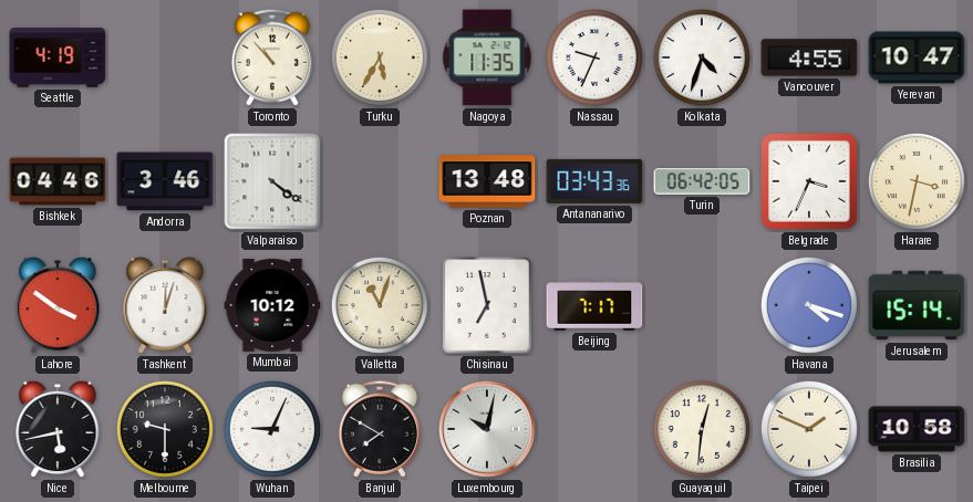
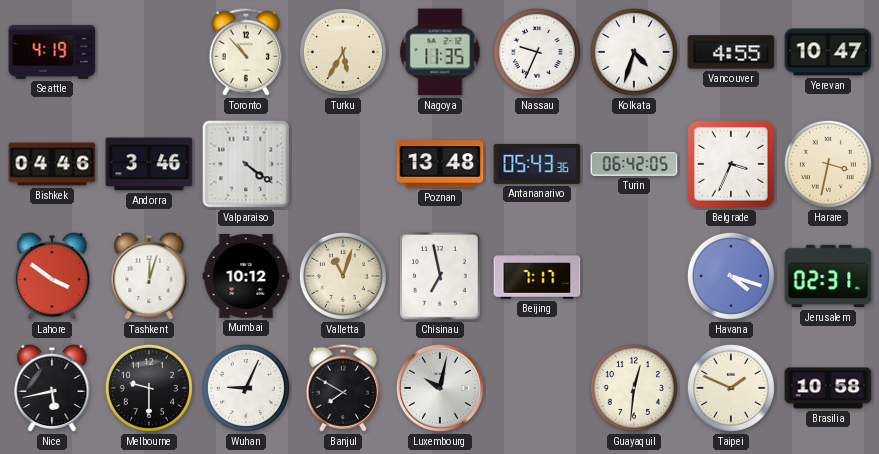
Antananarivo: 03:43 -> 05:43 (537, 164)
Jerusalem: 15:14 -> 02:31 (828, 276)
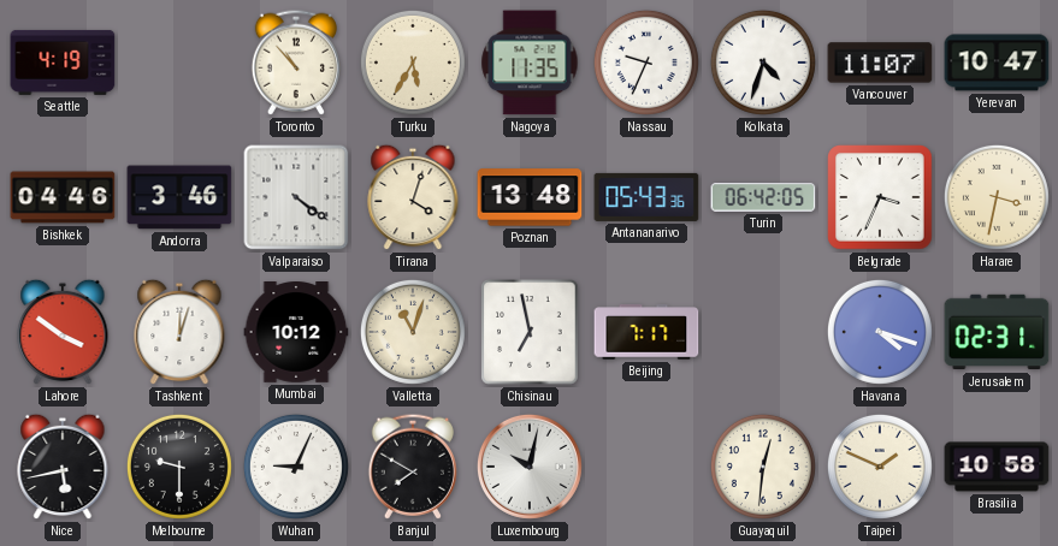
Vancouver: 4:55 -> 11:07 (880, 63)
Tirana: none -> 4:03 (413, 197)
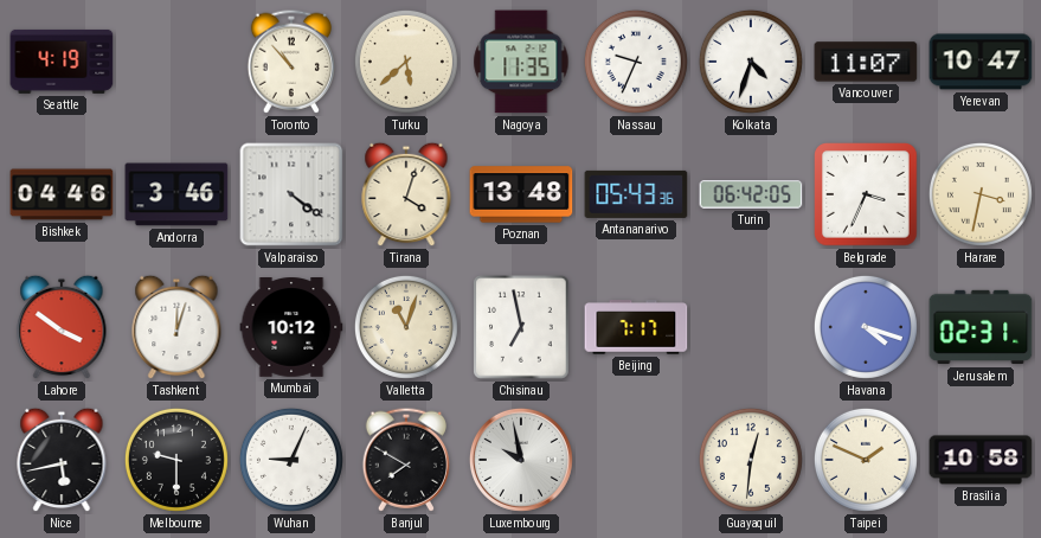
Turku: 5:35 -> 5:38 (406, 62)
Luxembourg: 10:02 -> 9:58 (521, 460)
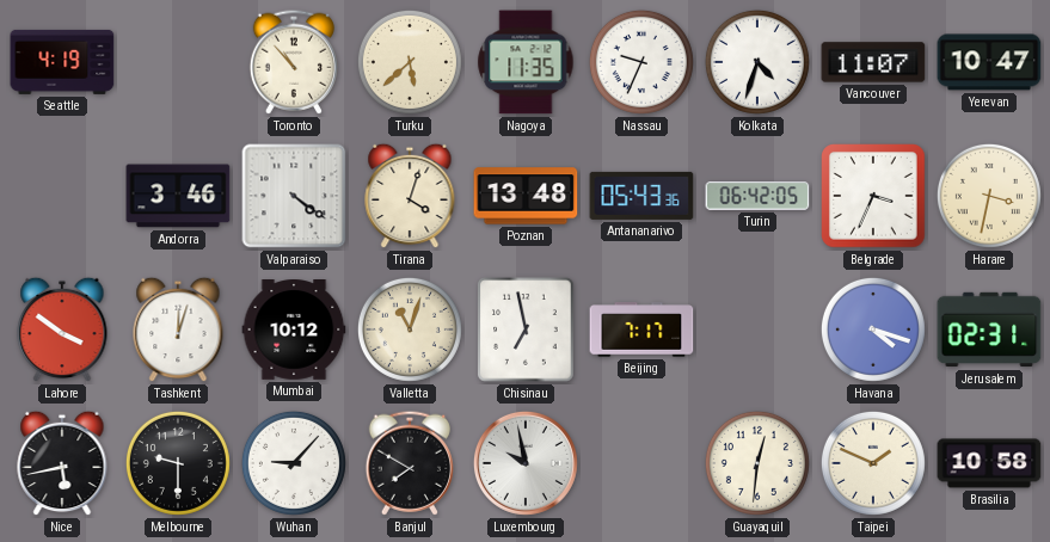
Bishkek: 04:46 -> none (62, 194)
Wuhan: 9:04 -> 9:07 (294, 463)
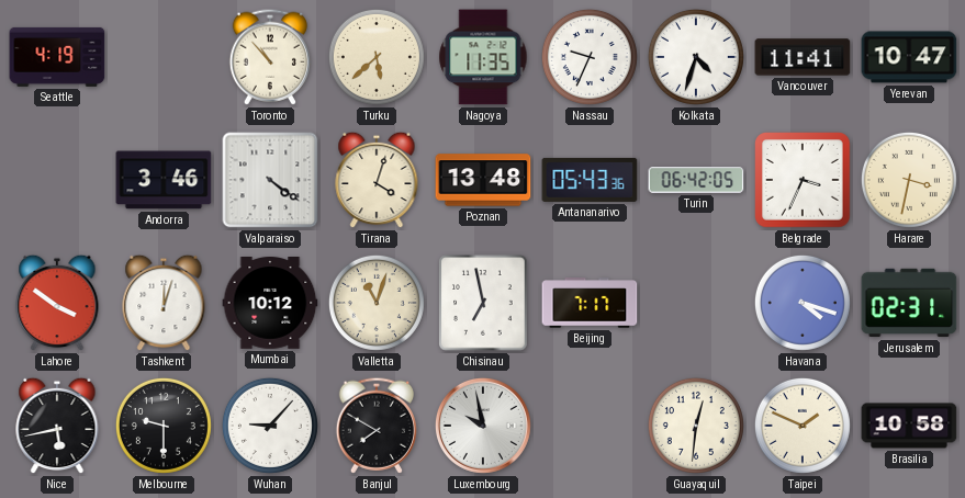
Vancouver: 11:07 -> 11:41 (803, 57)
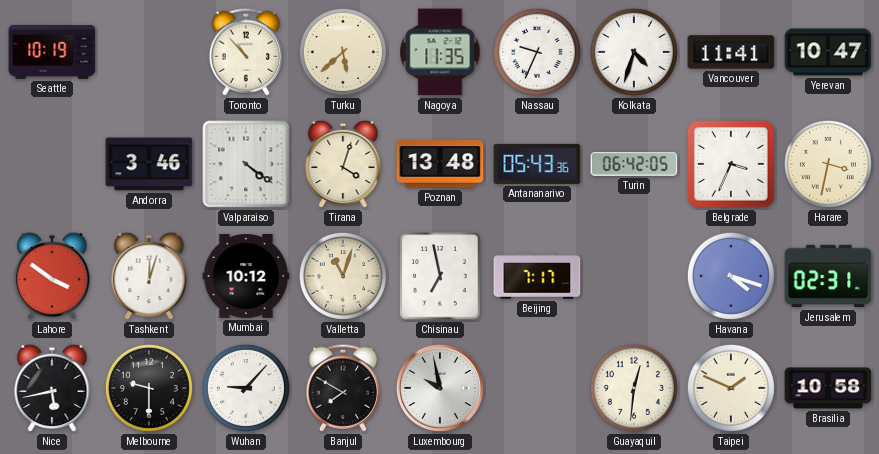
Seattle: 4:19 -> 10:19 (52, 52)
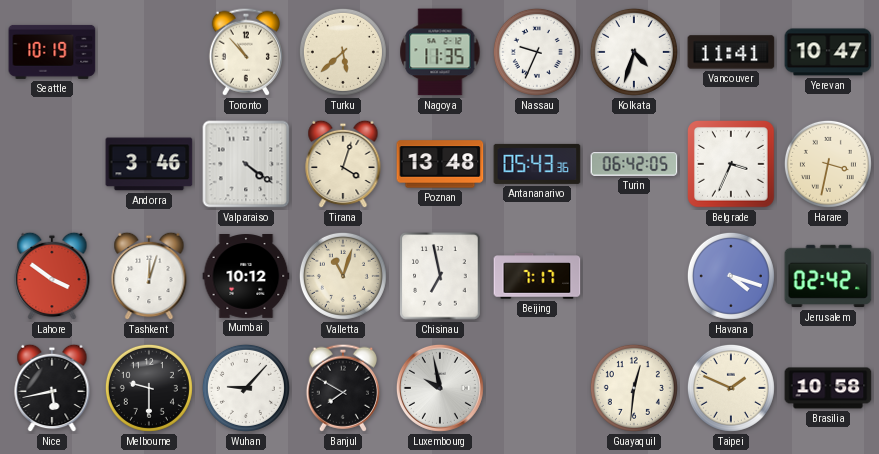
Jerusalem: 02:31 -> 02:42 (828, 276)
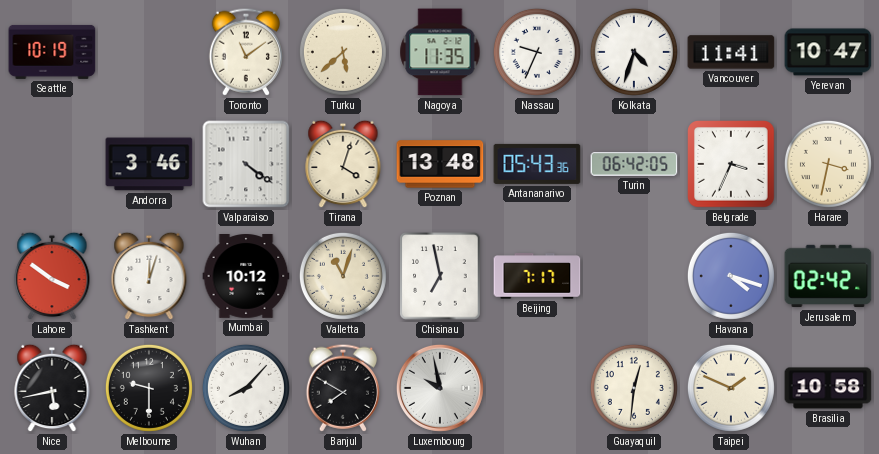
Toronto: 10:53 -> 11:09 (245, 52)
Wuhan: 9:07 -> 8:07 (246, 388)
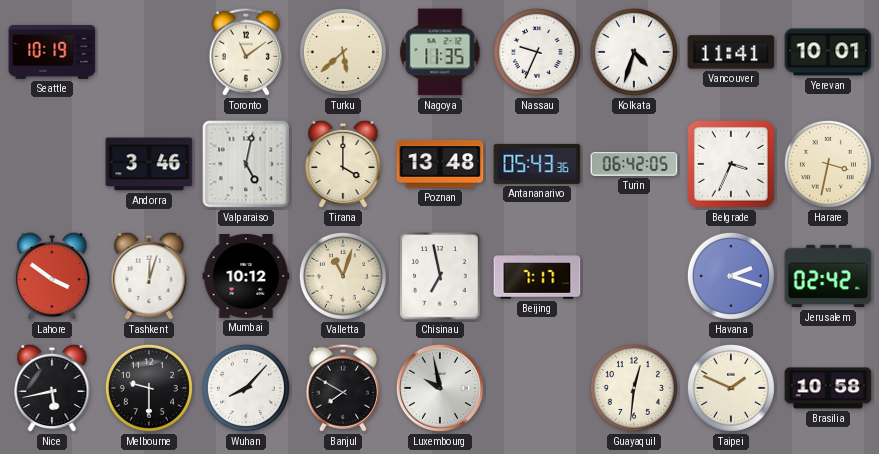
Yerevan: 10:47 -> 10:01 (828, 52)
Valparaiso: 4:21 -> 5:02 (246, 164)
Tirana: 4:03 -> 4:00 (343, 164)
Havana: 4:18 -> 2:18 (731, 276)
